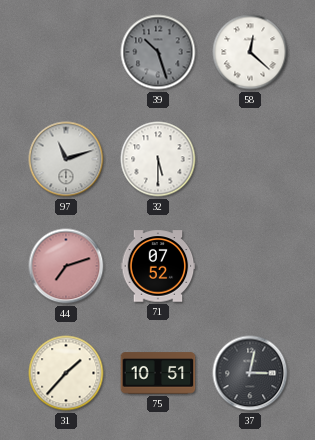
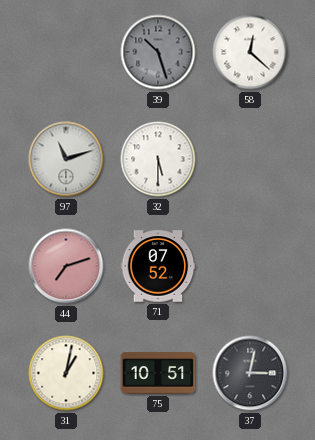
31: 1:37 -> 1:02 (66, 373)
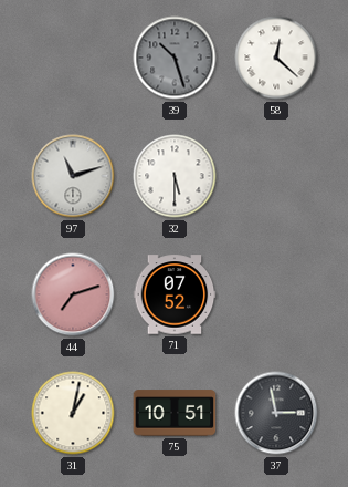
37: 3:02 -> 2:58 (276, 413)
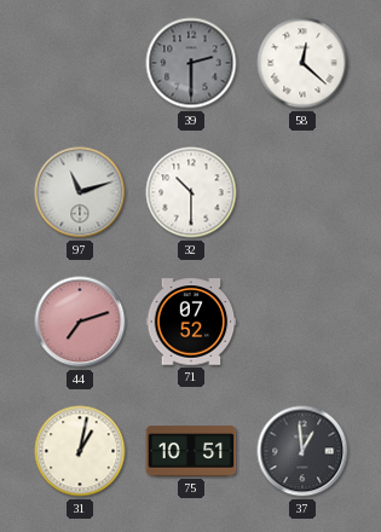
39: 10:27 -> 2:30 (191, 63)
32: 5:30 -> 10:30 (191, 192)
37: 2:58 -> 12:59 (302, 451)
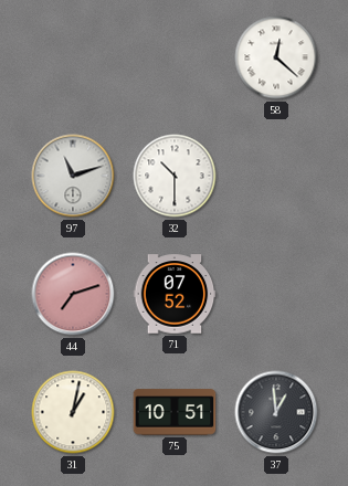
39: 2:30 -> none (191, 63)
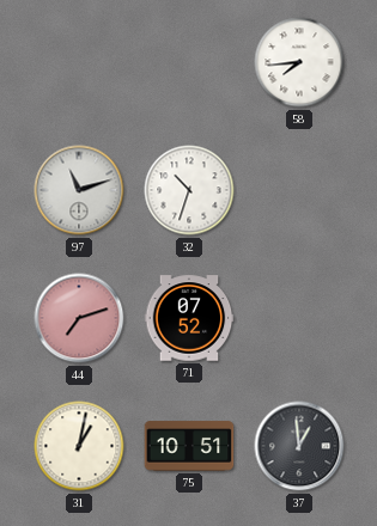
58: 12:22 -> 7:44 (299, 62)
32: 10:30 -> 10:33 (189, 190)
